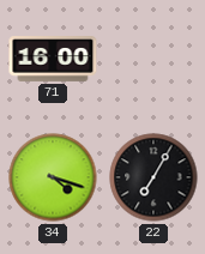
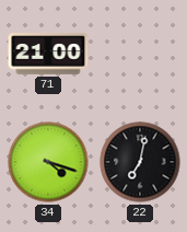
71: 16:00 -> 21:00 (48, 55)
22: 7:05 -> 7:02 (140, 162)
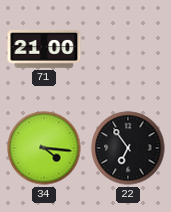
34: 4:18 -> 4:16 (44, 148)
22: 7:02 -> 6:54 (128, 148)
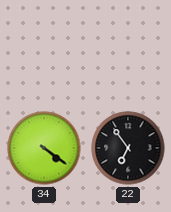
71: 21:00 -> none (44, 50)
34: 4:16 -> 4:21 (44, 148)
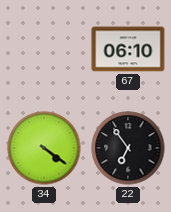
67: none -> 06:10 (128, 49)
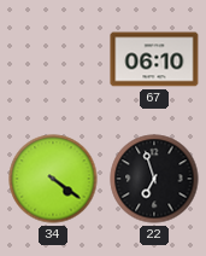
22: 6:54 -> 6:57 (154, 179)
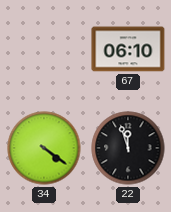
22: 6:57 -> 11:57 (128, 148)
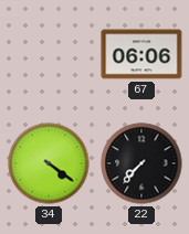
67: 06:10 -> 06:06 (141, 54)
22: 11:57 -> 7:37 (141, 163)
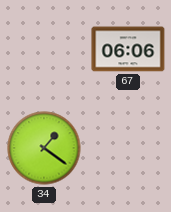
34: 4:21 -> 1:21 (44, 148)
22: 7:37 -> none (141, 163)
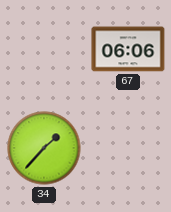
34: 1:21 -> 1:37 (44, 148)
